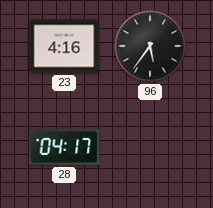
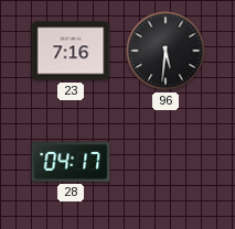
23: 4:16 -> 7:16 (71, 51)
96: 5:36 -> 5:31 (165, 51)
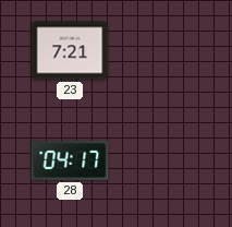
23: 7:16 -> 7:21 (70, 50)
96: 5:31 -> none (165, 51)
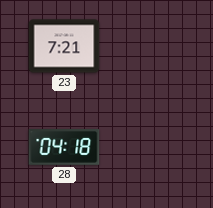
28: 04:17 -> 04:18 (64, 148)
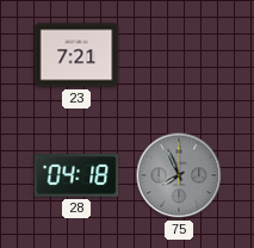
75: none -> 7:56 (179, 175)
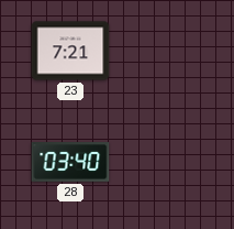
28: 04:18 -> 03:40 (70, 163)
75: 7:56 -> none (179, 175)
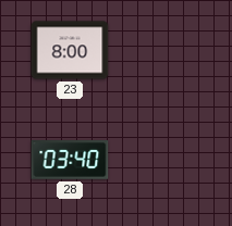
23: 7:21 -> 8:00 (70, 50)
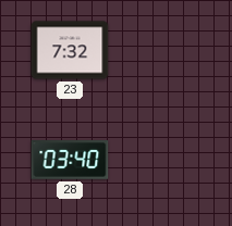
23: 8:00 -> 7:32 (70, 50)
